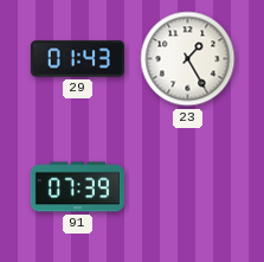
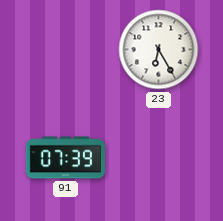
29: 01:43 -> none (77, 59)
23: 1:25 -> 6:25 (159, 50)
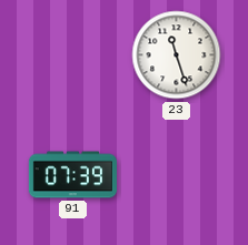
23: 6:25 -> 11:27 (177, 55)
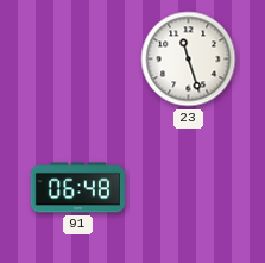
91: 07:39 -> 06:48 (77, 188)
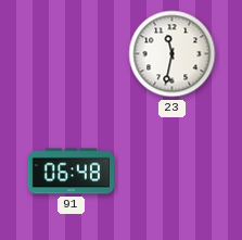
23: 11:27 -> 11:32 (173, 54)
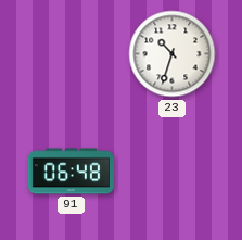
23: 11:32 -> 10:33 (173, 54)
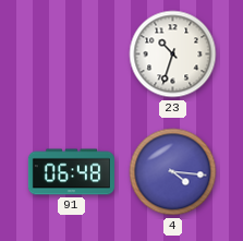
4: none -> 4:16 (173, 172)
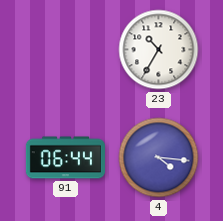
23: 10:33 -> 10:35 (159, 50)
91: 06:48 -> 06:44 (65, 158)
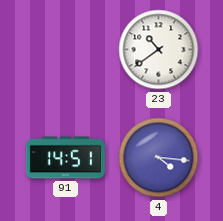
23: 10:35 -> 10:39 (159, 50)
91: 06:44 -> 14:51 (65, 158)
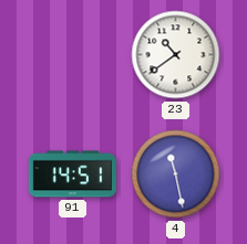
4: 4:16 -> 11:28 (176, 174)
